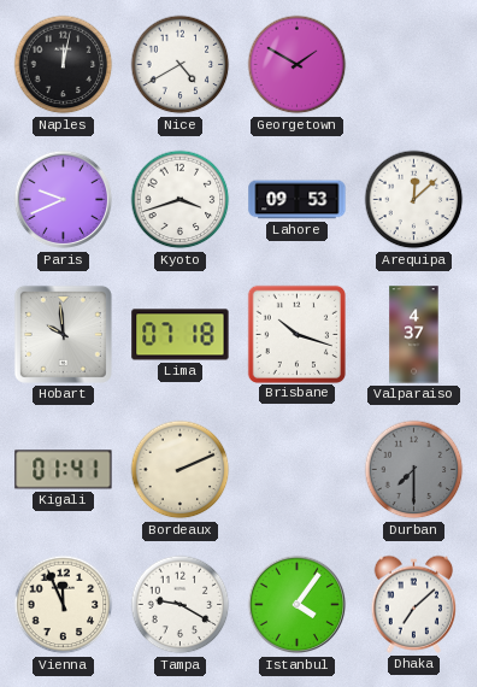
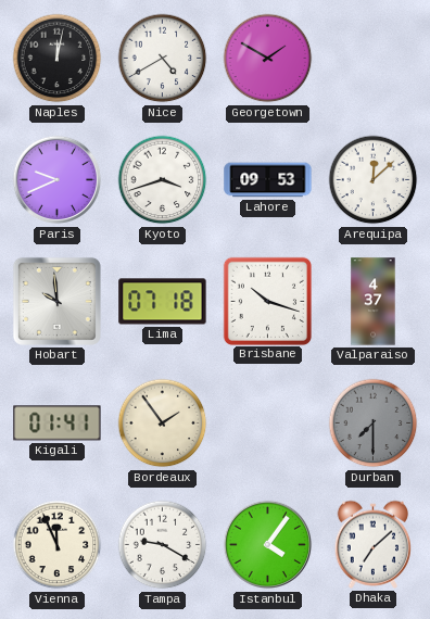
Bordeaux: 2:11 -> 1:54 (163, 424)
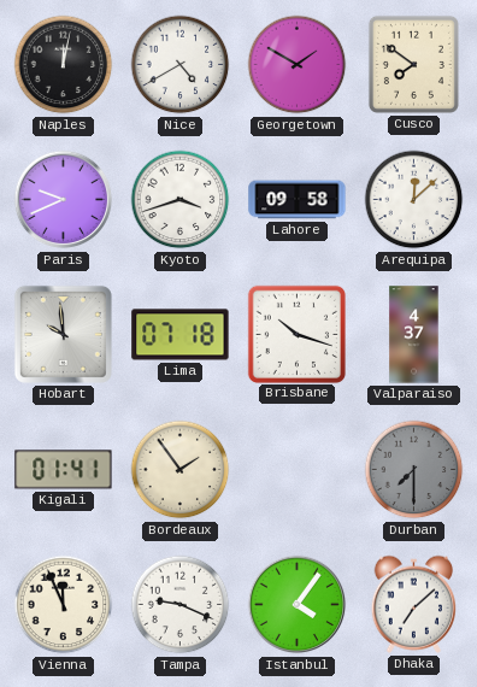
Cusco: none -> 7:51 (413, 64)
Lahore: 09:53 -> 09:58 (298, 200)
Tampa: 9:20 -> 9:19 (181, 605)
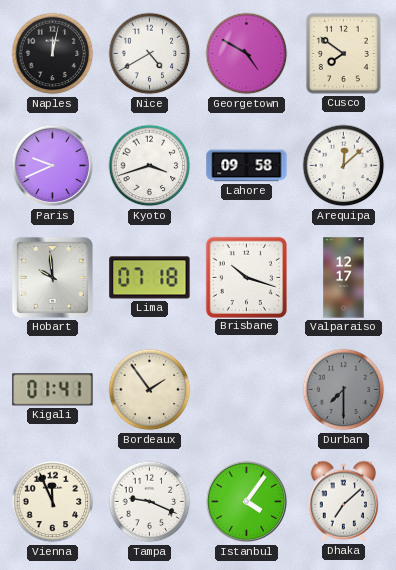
Georgetown: 1:50 -> 4:50 (247, 54)
Valparaiso: 4:37 -> 12:17 (344, 278)
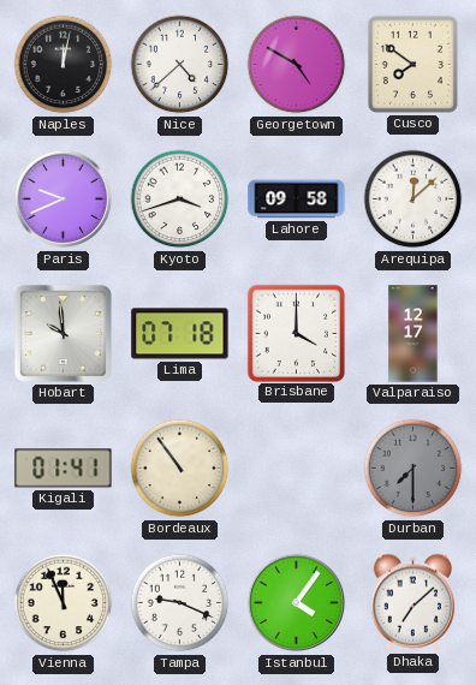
Nice: 4:40 -> 4:38 (180, 65)
Brisbane: 10:18 -> 4:00 (296, 333)
Bordeaux: 1:54 -> 10:54 (180, 469)
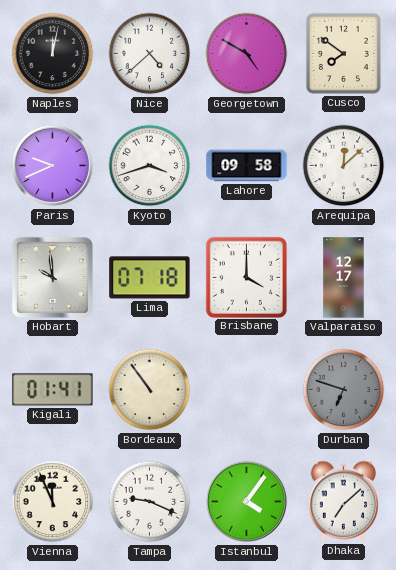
Durban: 7:30 -> 6:48 (344, 390)
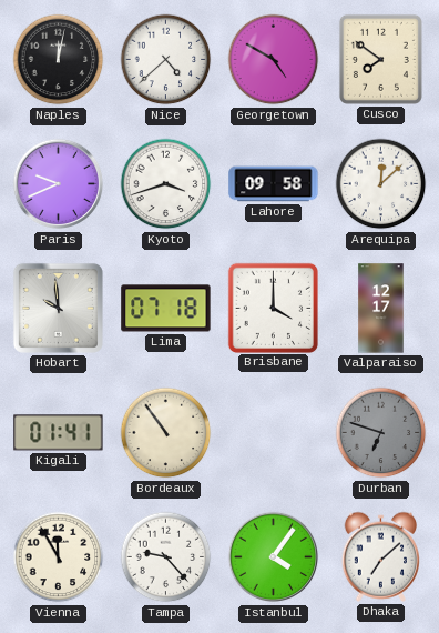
Vienna: 11:56 -> 11:55 (59, 557)
Tampa: 9:19 -> 9:23 (166, 557)
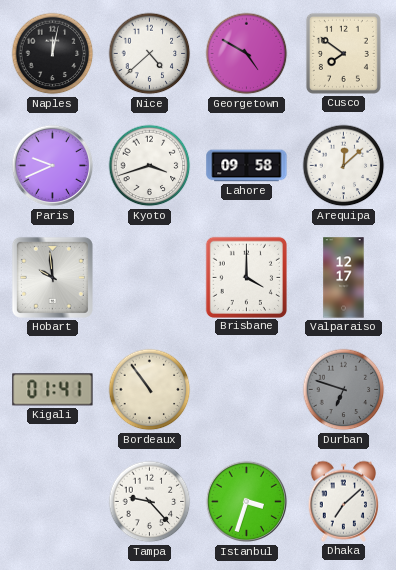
Lima: 07:18 -> none (166, 309)
Vienna: 11:55 -> none (59, 557)
Istanbul: 4:06 -> 3:33 (247, 502)
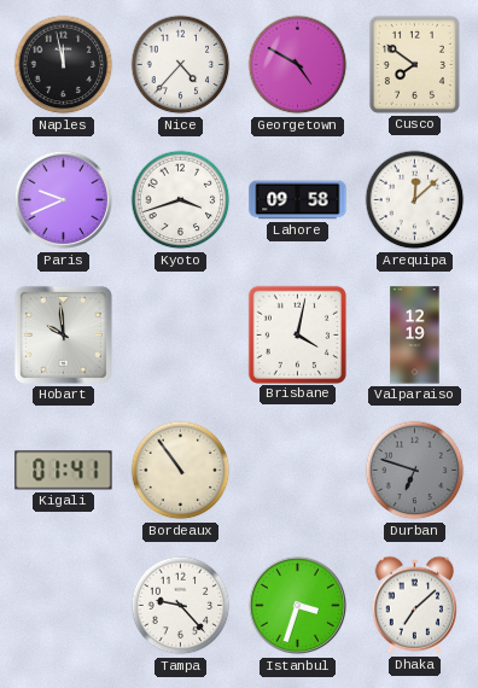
Naples: 12:02 -> 11:58 (64, 65)
Nice: 4:38 -> 4:37 (181, 65)
Brisbane: 4:00 -> 4:02 (297, 334)
Valparaiso: 12:17 -> 12:19 (415, 336)
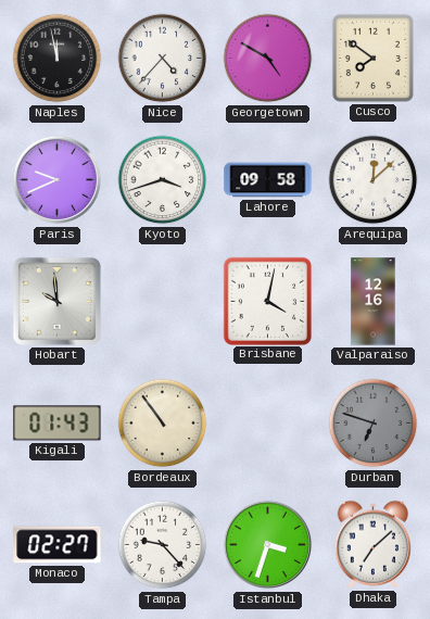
Valparaiso: 12:19 -> 12:16 (374, 302)
Kigali: 01:41 -> 01:43 (58, 424)
Monaco: none -> 02:27 (58, 545)
